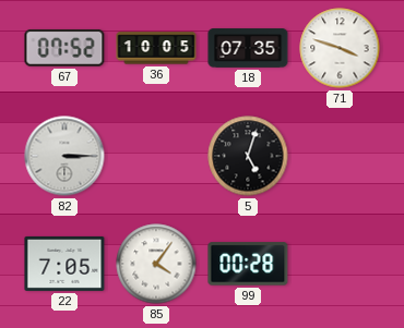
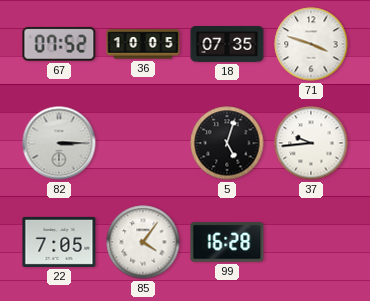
37: none -> 9:44 (311, 143)
99: 00:28 -> 16:28 (227, 242)
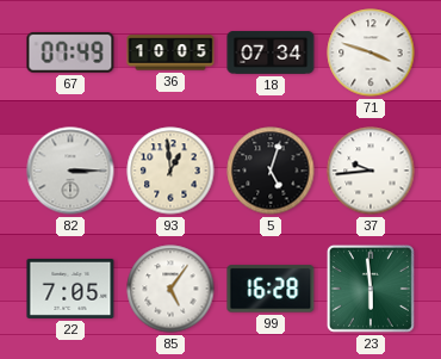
67: 07:52 -> 07:49 (70, 52)
18: 07:35 -> 07:34 (271, 52)
93: none -> 12:59 (170, 171)
85: 4:06 -> 5:06 (170, 289)
23: none -> 5:59 (371, 289)
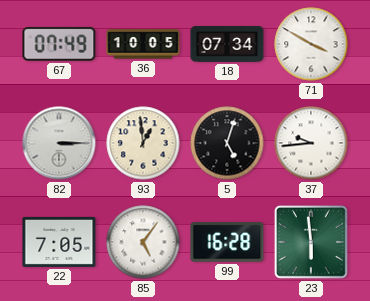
71: 3:48 -> 3:50 (311, 44)
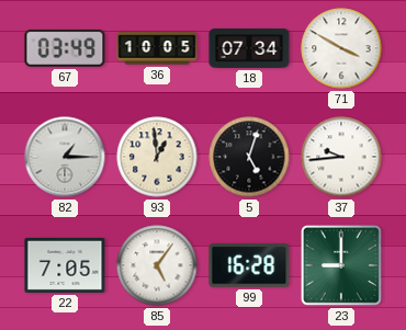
67: 07:49 -> 03:49 (65, 48)
82: 3:15 -> 1:15 (65, 157)
23: 5:59 -> 9:00 (341, 265)
